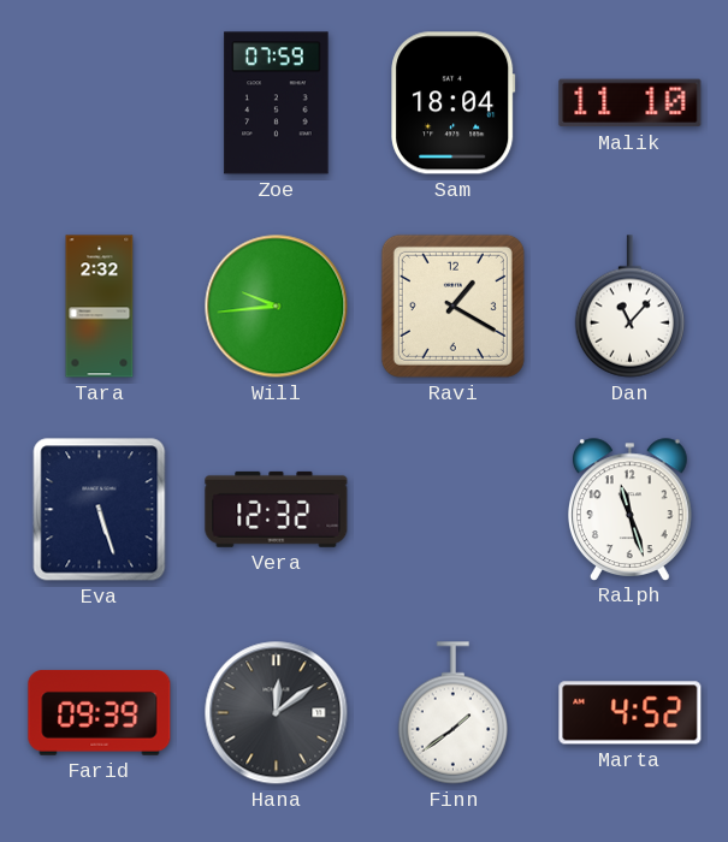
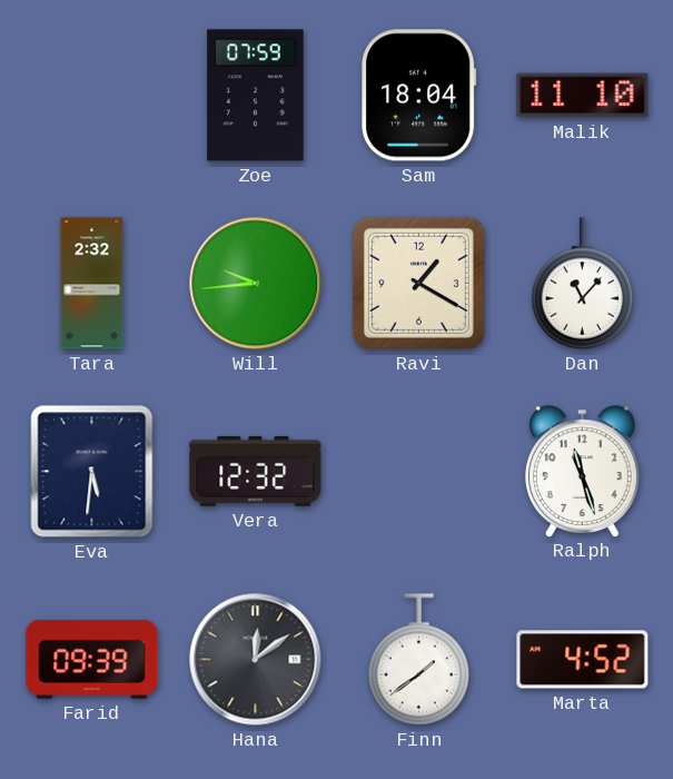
Eva: 5:27 -> 5:31 (92, 472)
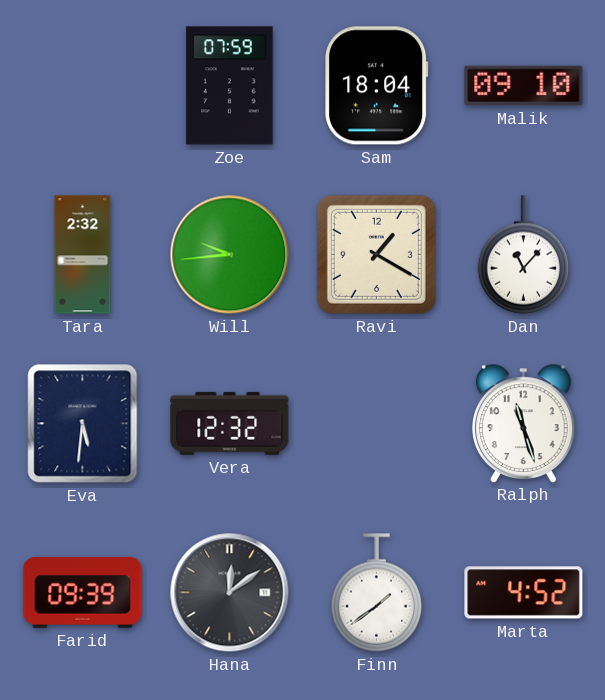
Malik: 11:10 -> 09:10 (524, 86)
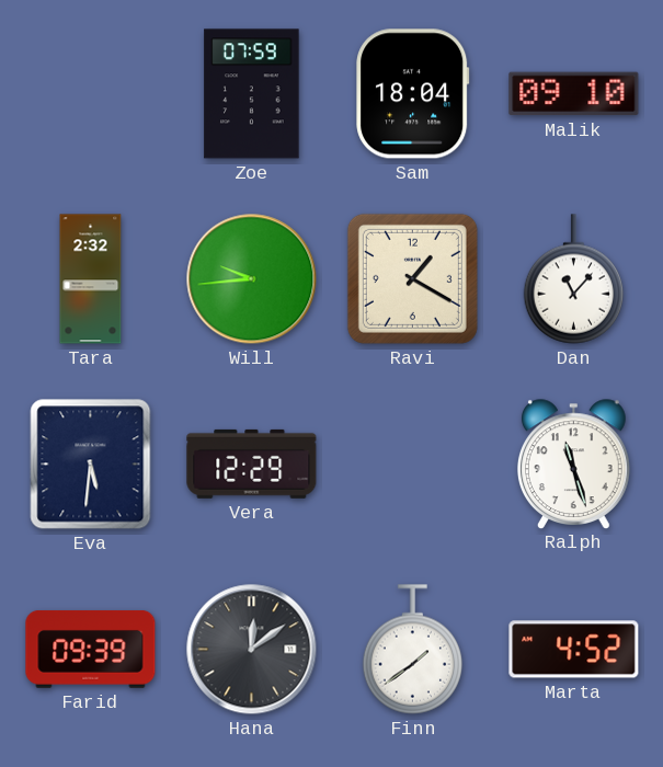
Vera: 12:32 -> 12:29 (252, 463)
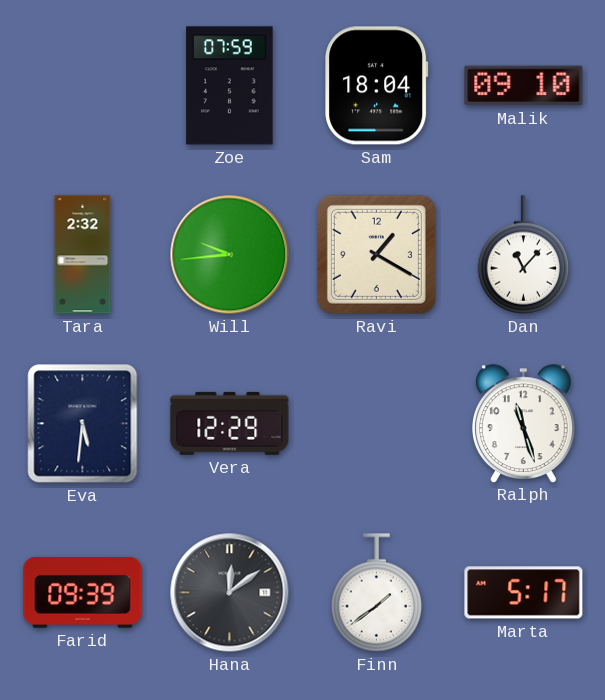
Marta: 4:52 -> 5:17 (524, 593)
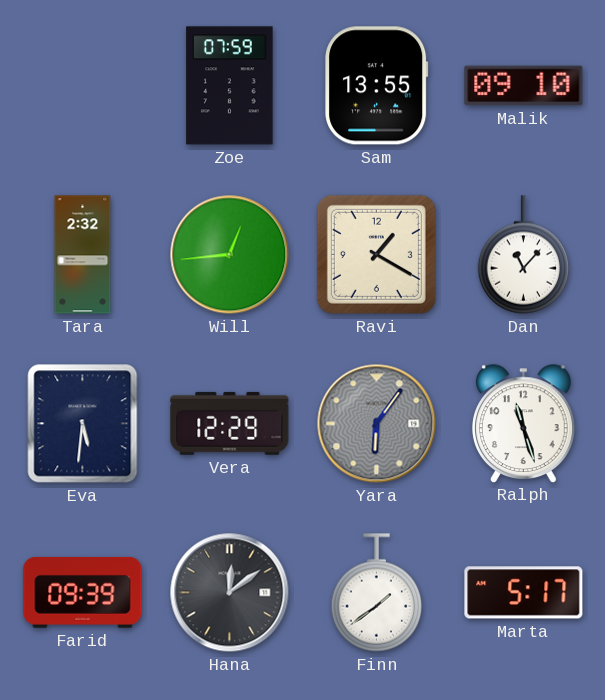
Sam: 18:04 -> 13:55 (377, 86)
Will: 9:44 -> 12:44 (230, 255)
Yara: none -> 6:06 (377, 424)
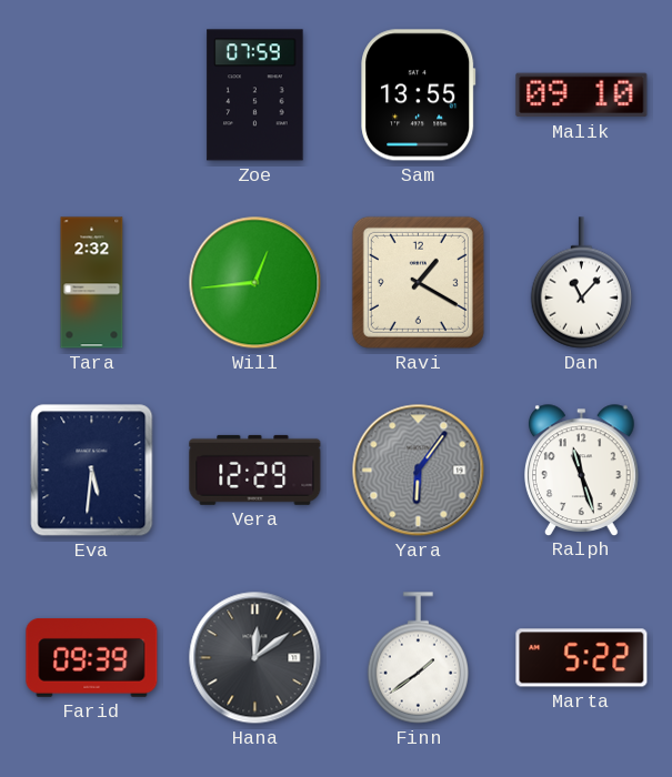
Marta: 5:17 -> 5:22 (582, 658)
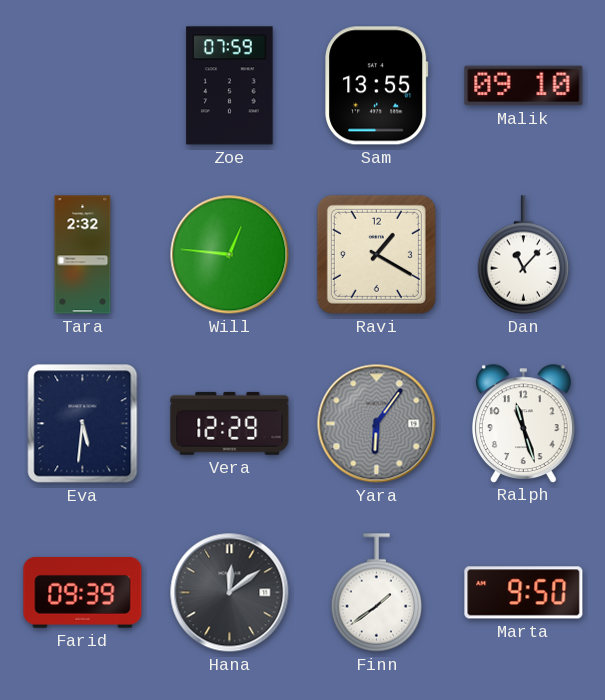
Will: 12:44 -> 12:46 (230, 255)
Marta: 5:22 -> 9:50 (524, 593)
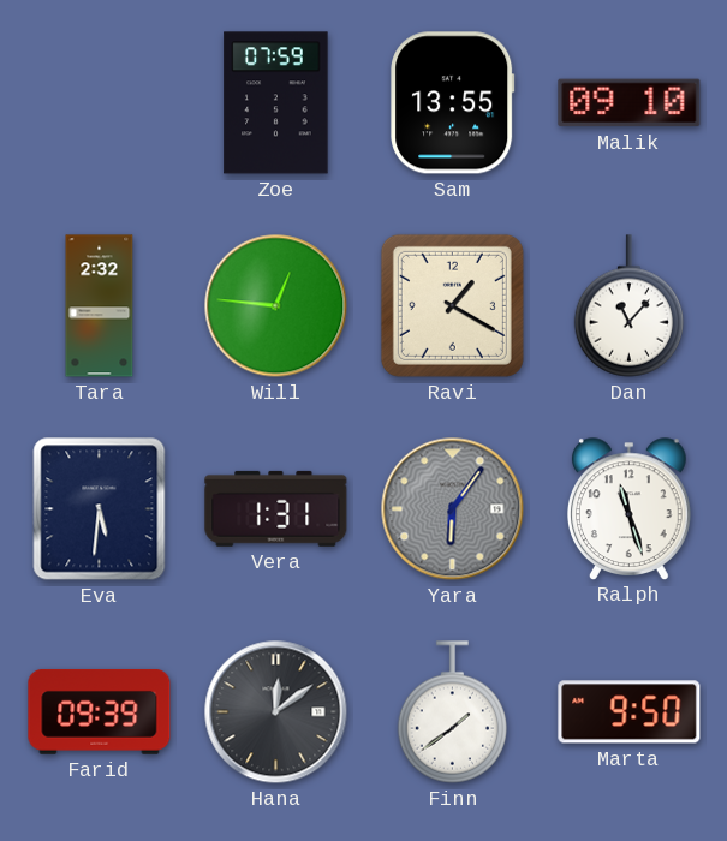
Vera: 12:29 -> 1:31 (276, 508)
